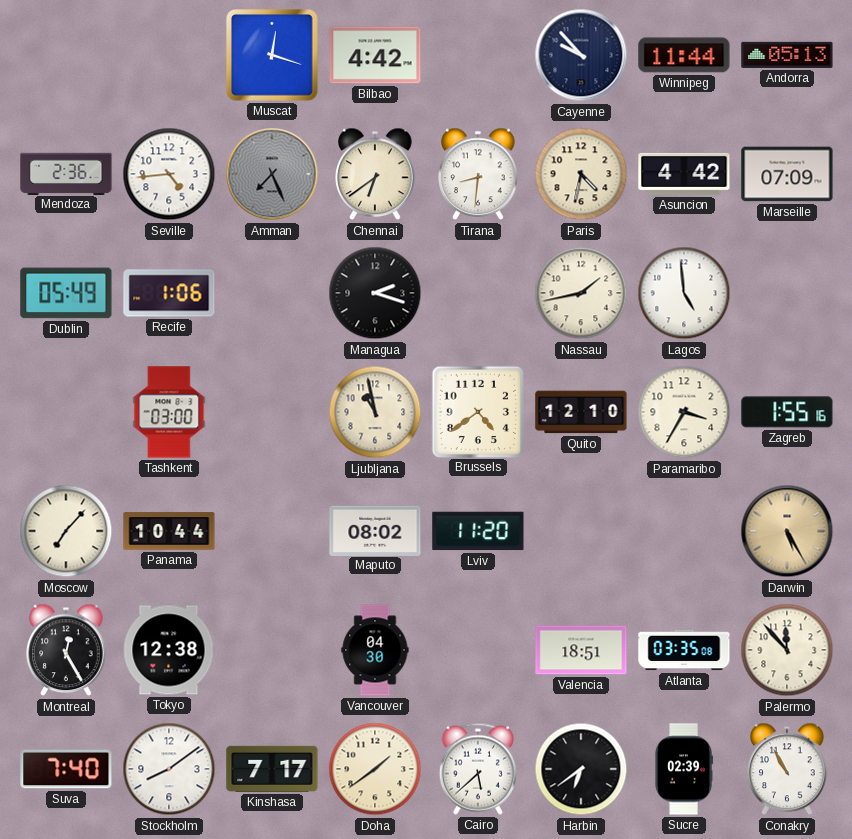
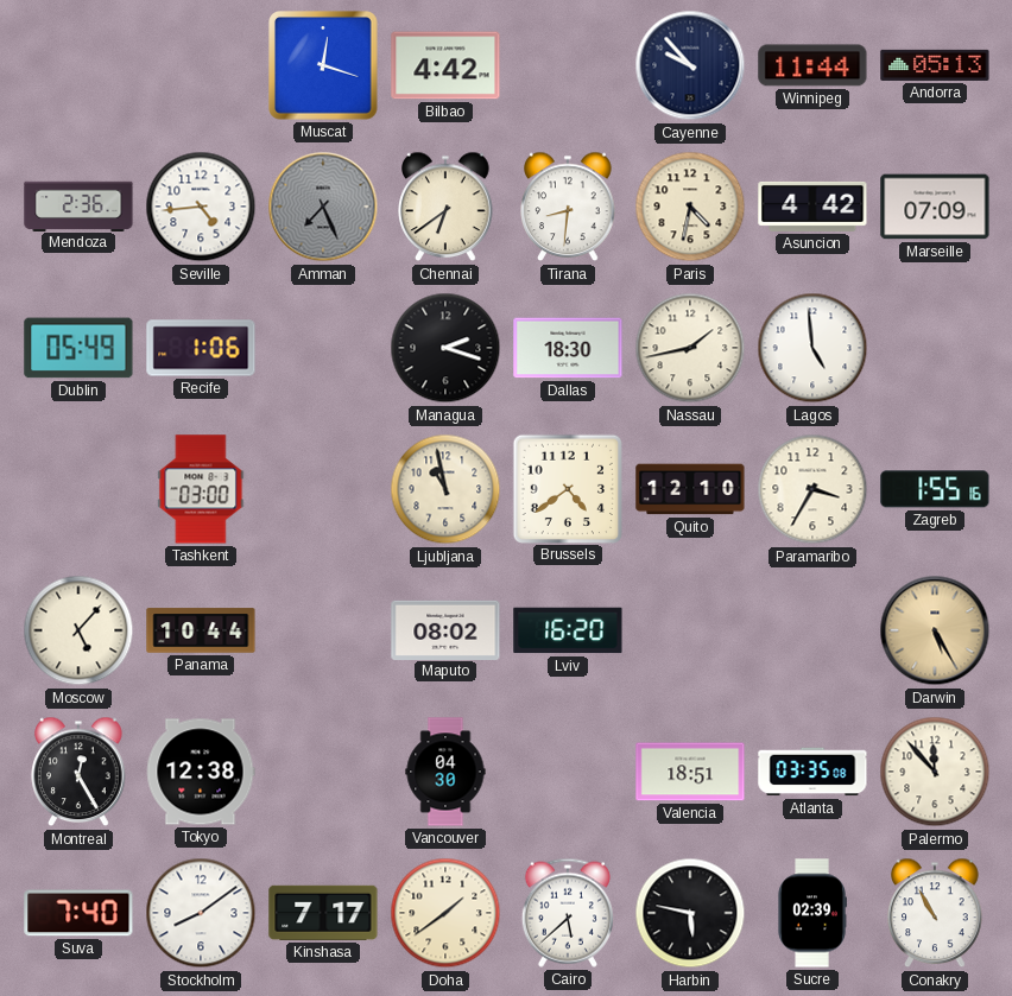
Dallas: none -> 18:30 (568, 348)
Moscow: 7:07 -> 5:07 (78, 630)
Lviv: 11:20 -> 16:20 (568, 630)
Harbin: 6:39 -> 5:47 (690, 913)
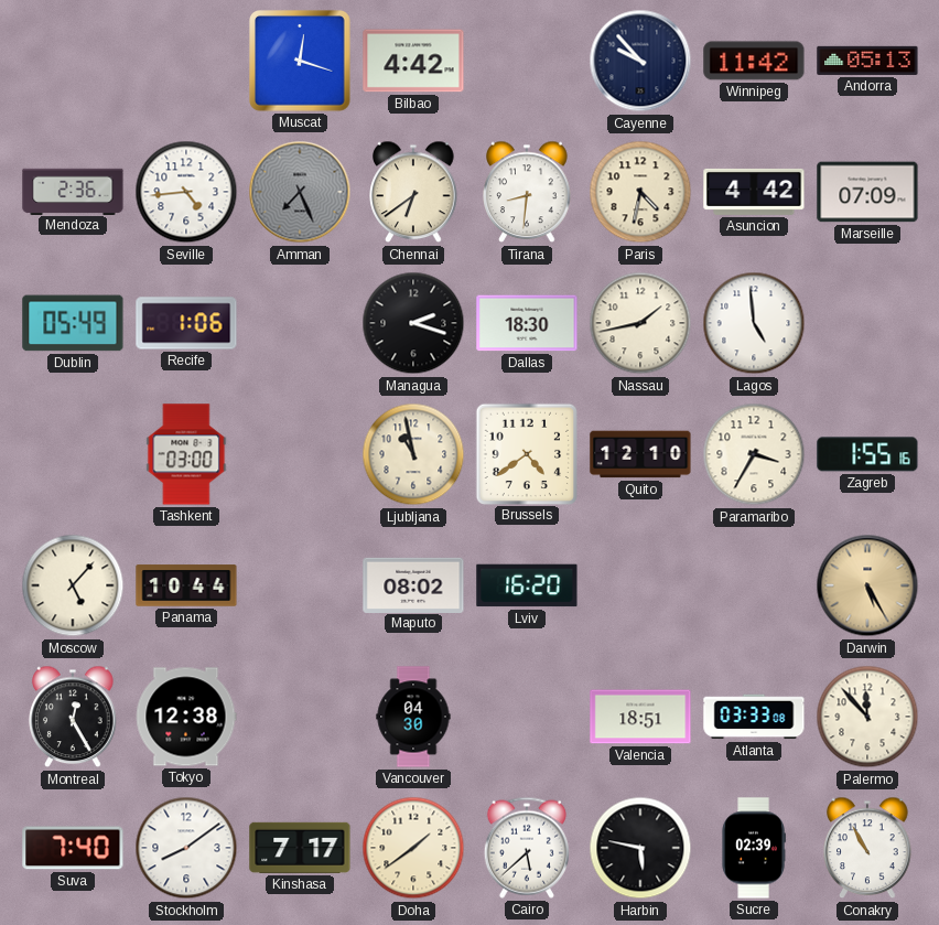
Winnipeg: 11:44 -> 11:42 (754, 61)
Atlanta: 03:35 -> 03:33 (754, 717)
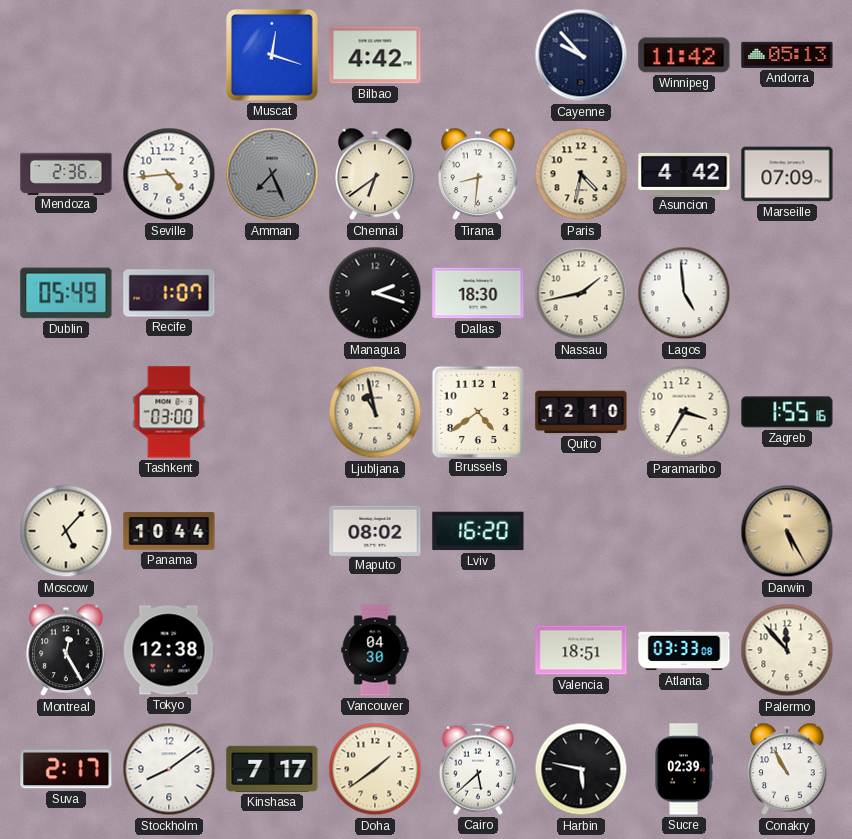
Recife: 1:06 -> 1:07 (169, 293)
Suva: 7:40 -> 2:17 (66, 769)
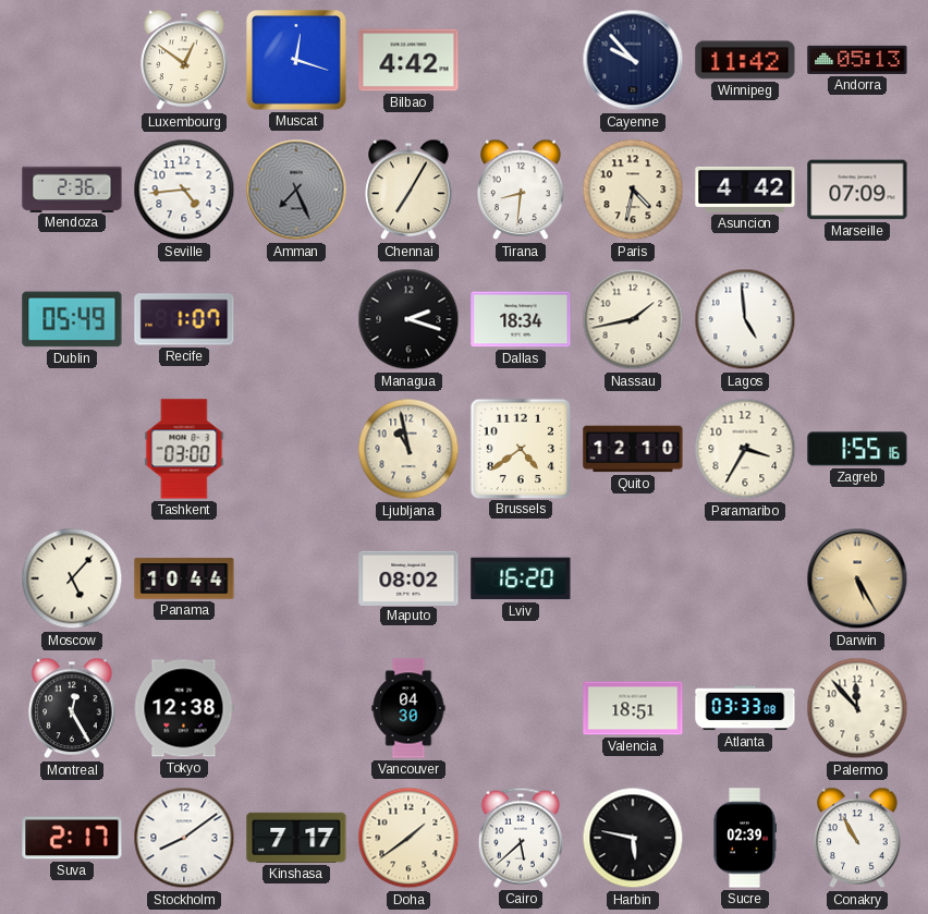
Luxembourg: none -> 12:51 (184, 60)
Chennai: 6:39 -> 7:05 (408, 190)
Dallas: 18:30 -> 18:34 (521, 319)
